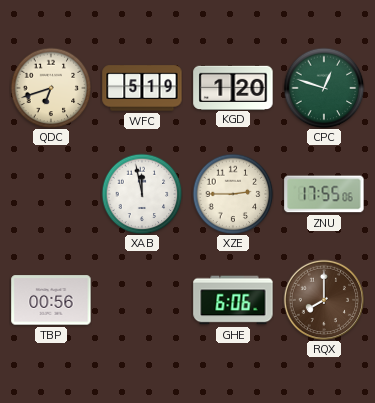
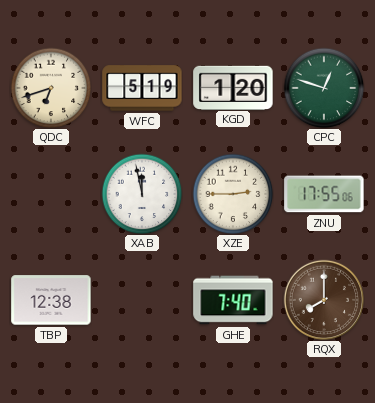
TBP: 00:56 -> 12:38 (51, 300)
GHE: 6:06 -> 7:40 (233, 300)
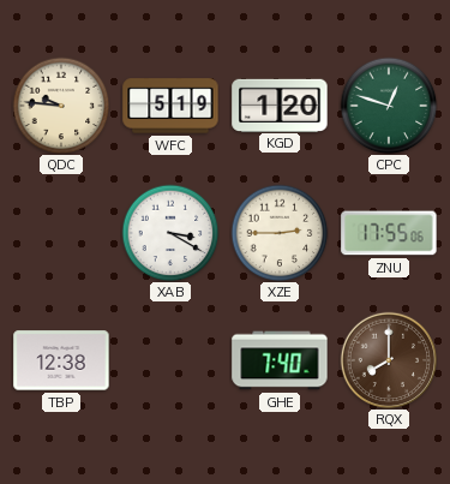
QDC: 6:42 -> 9:46 (61, 106)
XAB: 11:58 -> 3:20 (170, 233)
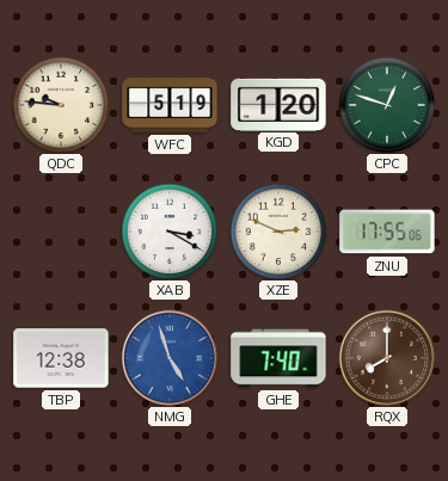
XZE: 2:45 -> 2:49 (278, 232)
NMG: none -> 4:57 (170, 358)
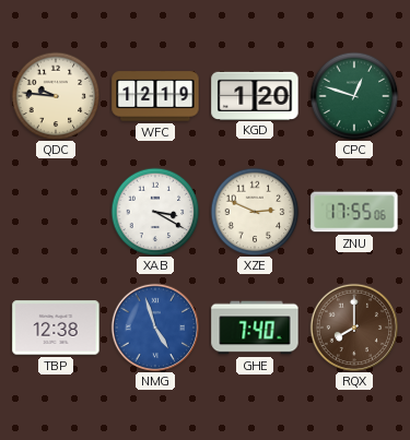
WFC: 5:19 -> 12:19 (155, 96)
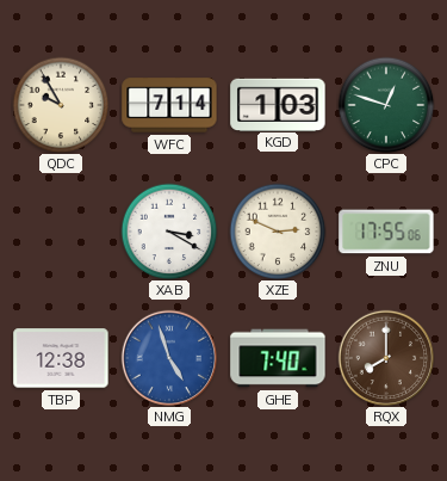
QDC: 9:46 -> 9:55 (61, 105)
WFC: 12:19 -> 7:14 (169, 105)
KGD: 1:20 -> 1:03 (278, 104)
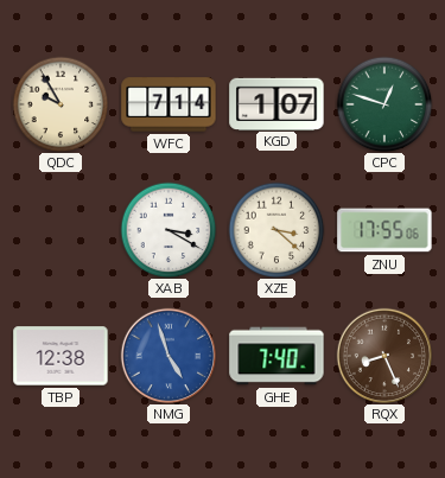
KGD: 1:03 -> 1:07 (276, 103)
XZE: 2:49 -> 3:22 (276, 230)
RQX: 8:00 -> 8:26 (384, 356)
